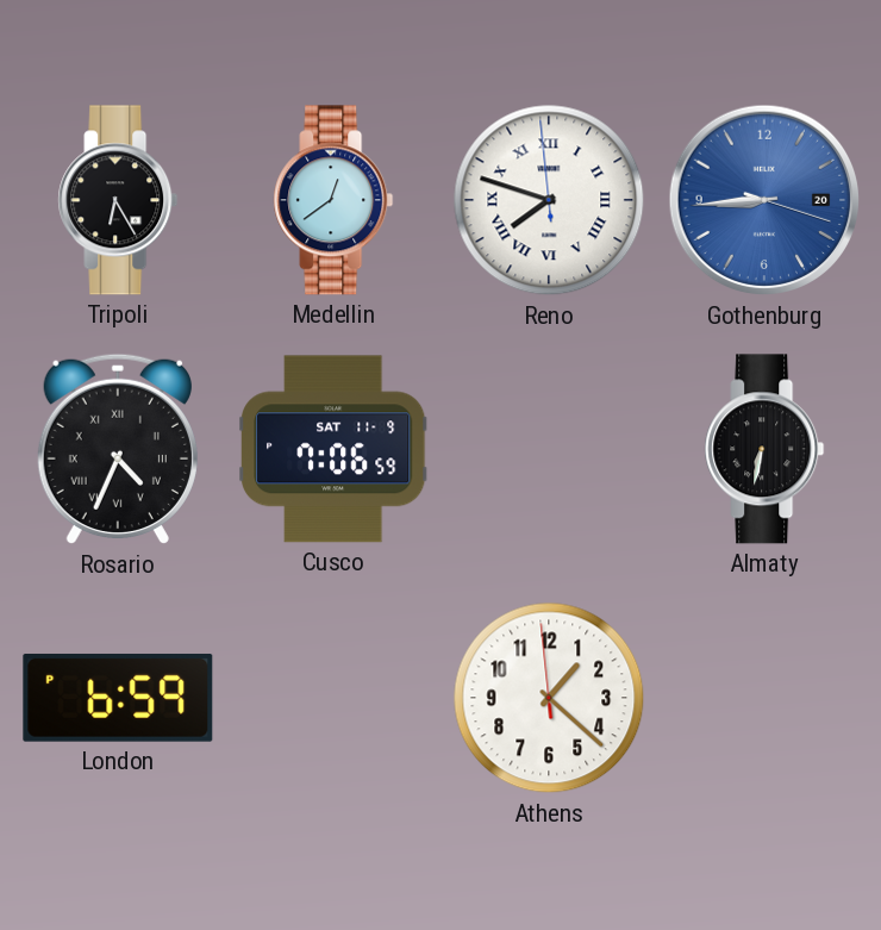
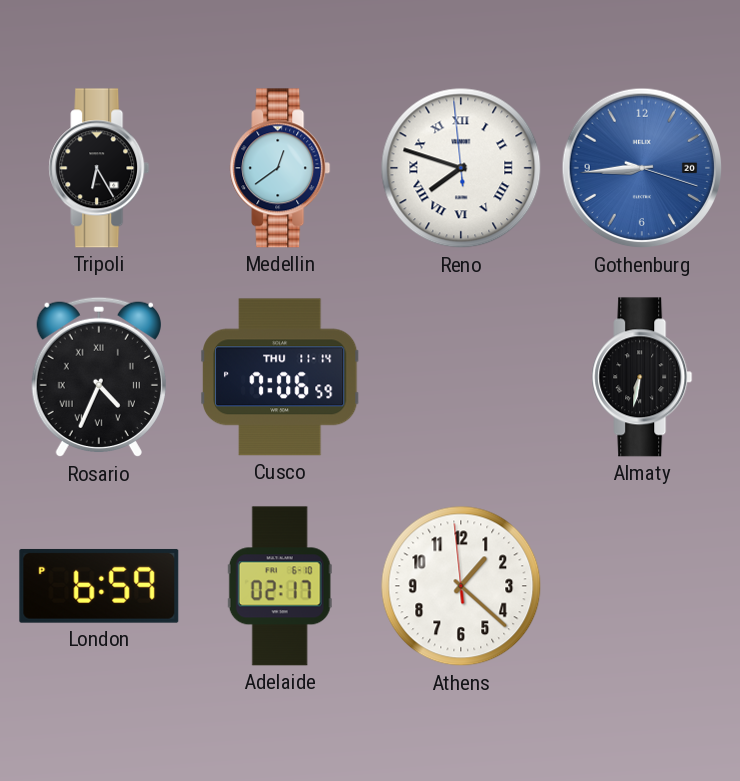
Cusco date: SAT 11-9 -> THU 11-14 (281, 377)
Adelaide: none -> 02:17 (280, 586)
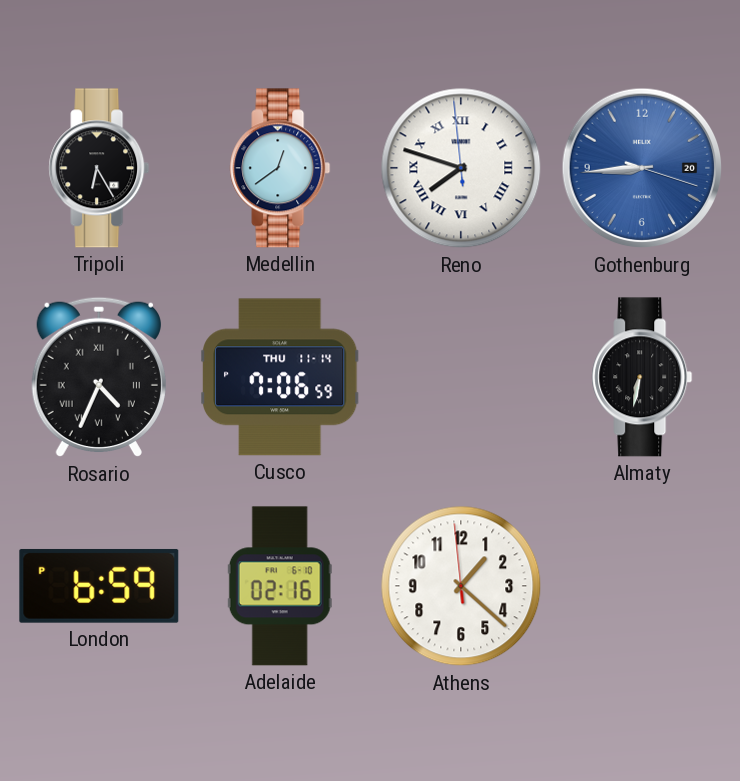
Adelaide: 02:17 -> 02:16 (280, 586)
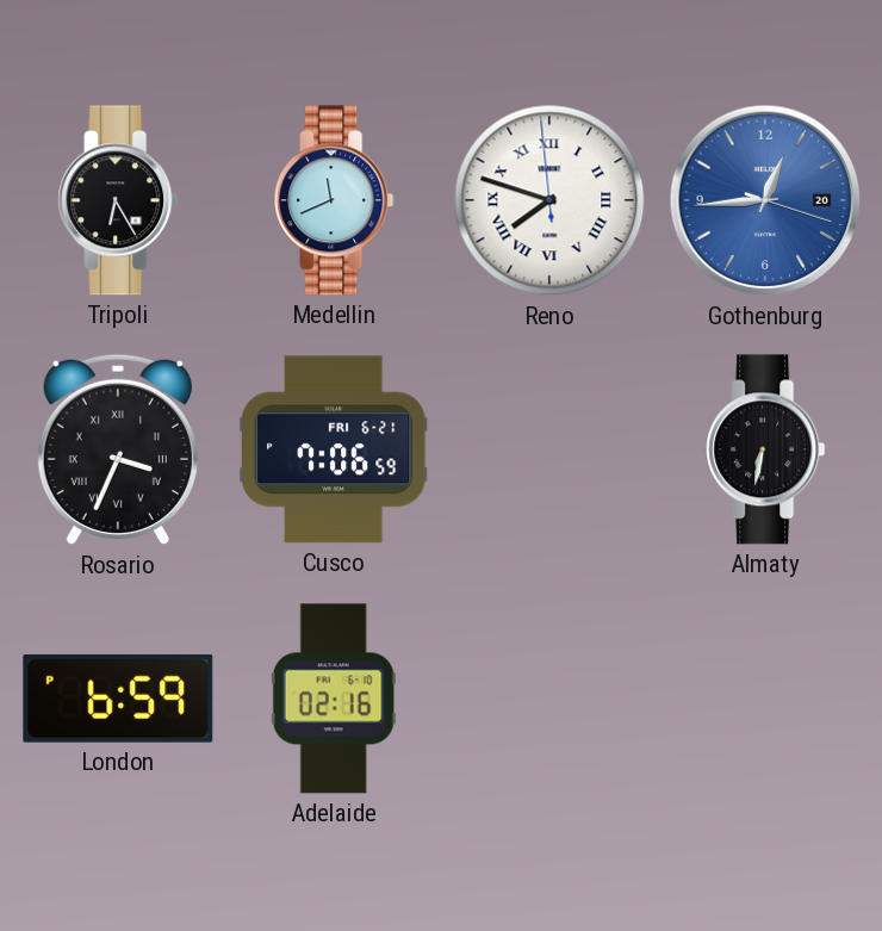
Medellin: 12:39 -> 11:41 (334, 200)
Gothenburg: 8:44 -> 12:44 (765, 200)
Rosario: 4:34 -> 3:34 (118, 449)
Cusco date: THU 11-14 -> FRI 6-21 (335, 449)
Athens: 1:21 -> none (461, 586)
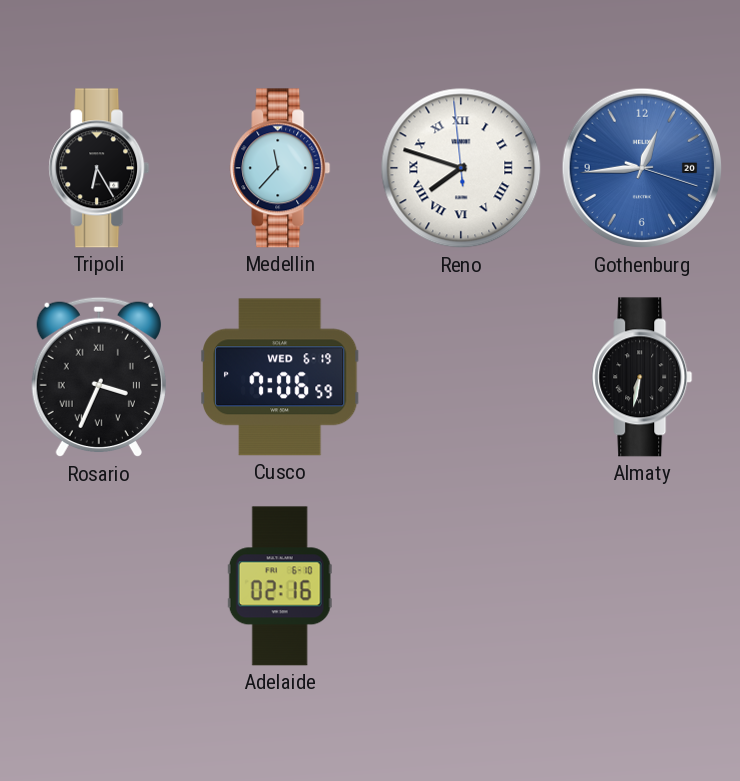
Medellin: 11:41 -> 11:37 (280, 168)
Cusco date: FRI 6-21 -> WED 6-19 (281, 377)
London: 6:59 -> none (118, 699)
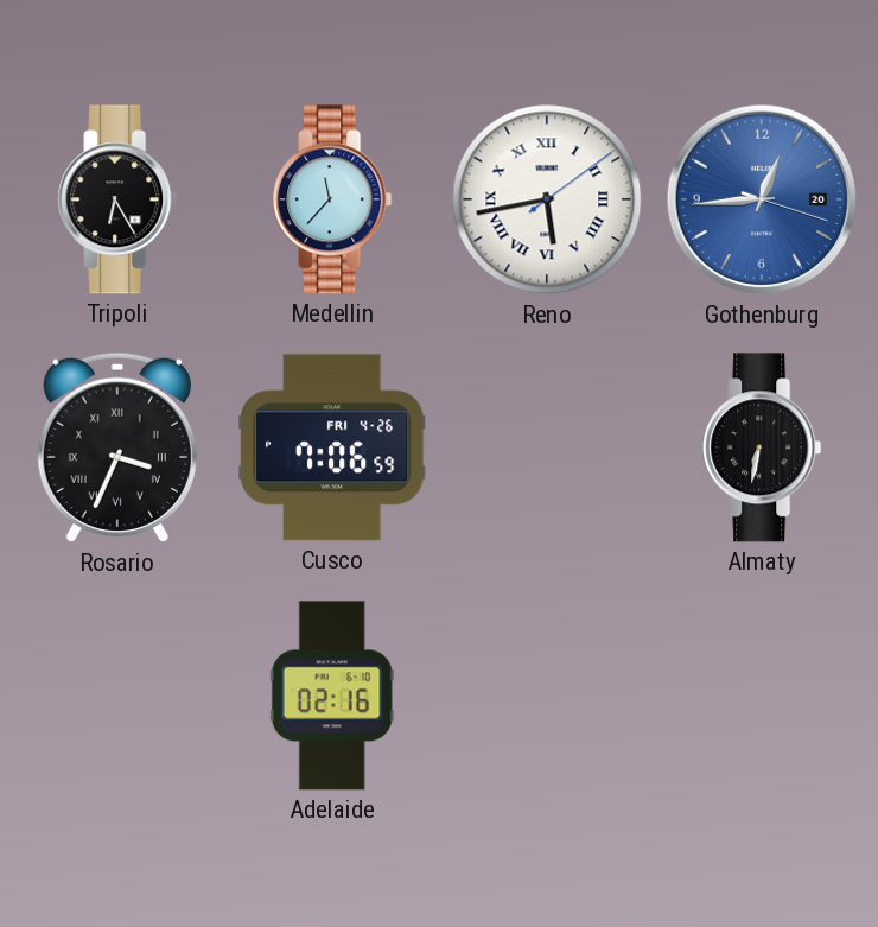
Reno: 7:47 -> 5:43 (547, 199)
Cusco date: WED 6-19 -> FRI 4-26 (333, 447)
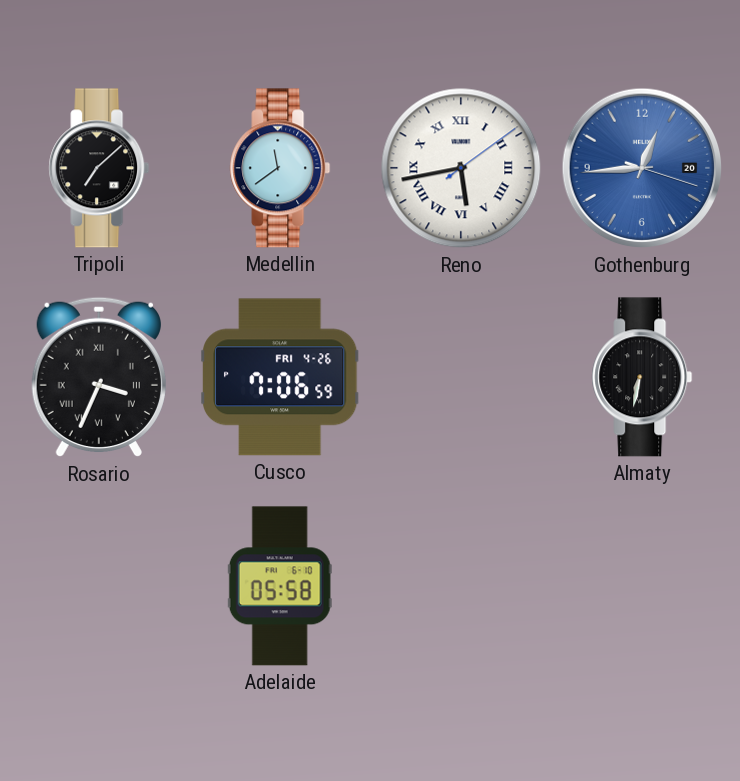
Tripoli: 6:25 -> 7:08 (99, 168)
Medellin: 11:37 -> 11:39 (280, 168)
Adelaide: 02:16 -> 05:58 (280, 586)
